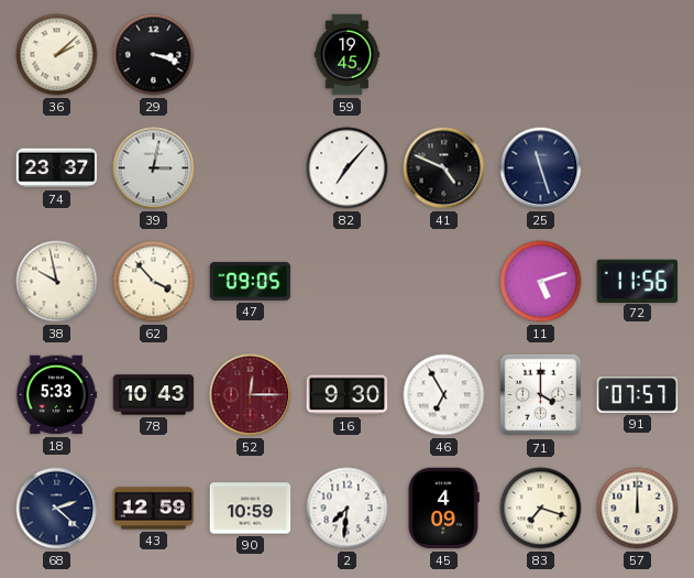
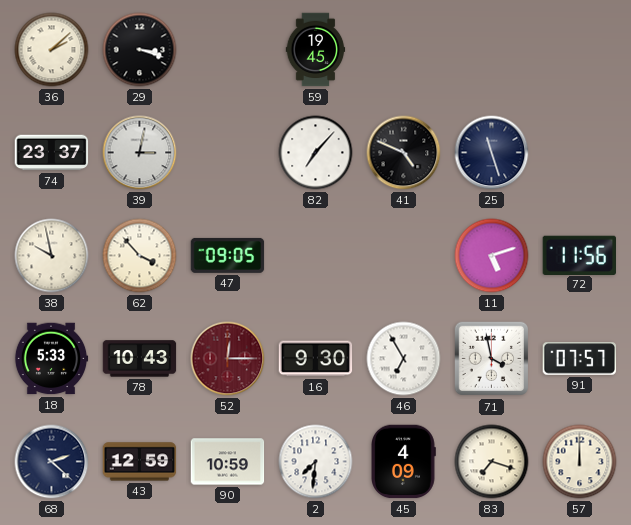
71: 4:00 -> 3:58 (492, 359)
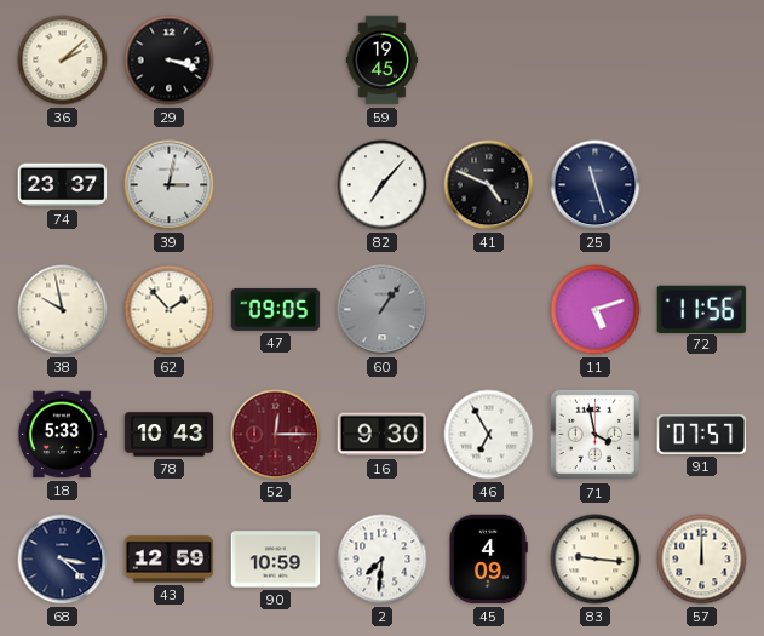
62: 3:53 -> 1:53 (170, 310)
60: none -> 1:06 (383, 310)
68: 2:22 -> 3:22 (63, 560)
83: 7:18 -> 9:16 (596, 560)
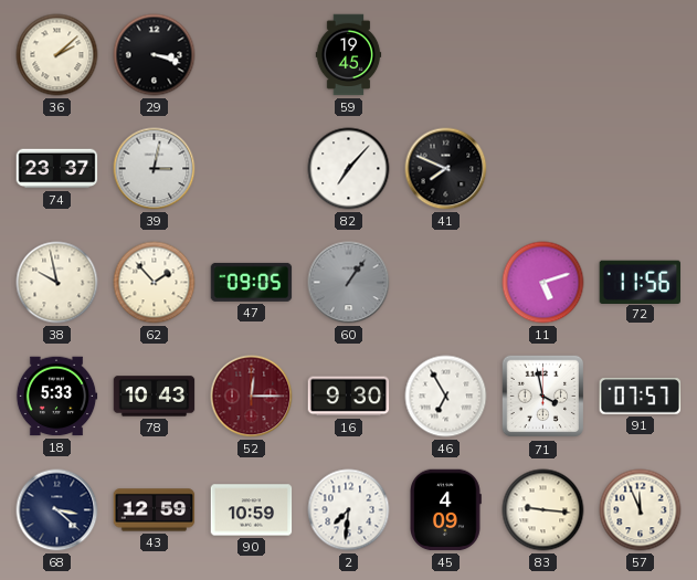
41: 4:49 -> 7:49 (446, 169)
25: 11:27 -> none (596, 185)
57: 12:00 -> 11:56 (641, 510)
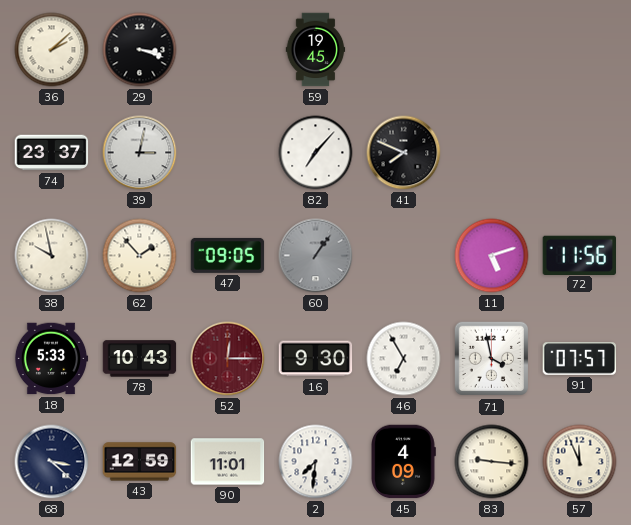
90: 10:59 -> 11:01 (228, 462)
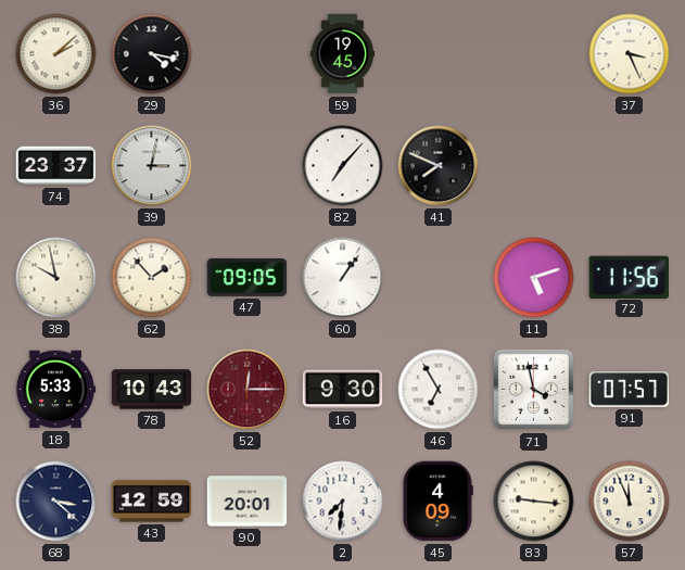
29: 3:18 -> 4:17 (152, 54)
37: none -> 3:26 (630, 54)
60 dial: grey -> white (343, 278)
90: 11:01 -> 20:01 (248, 502)
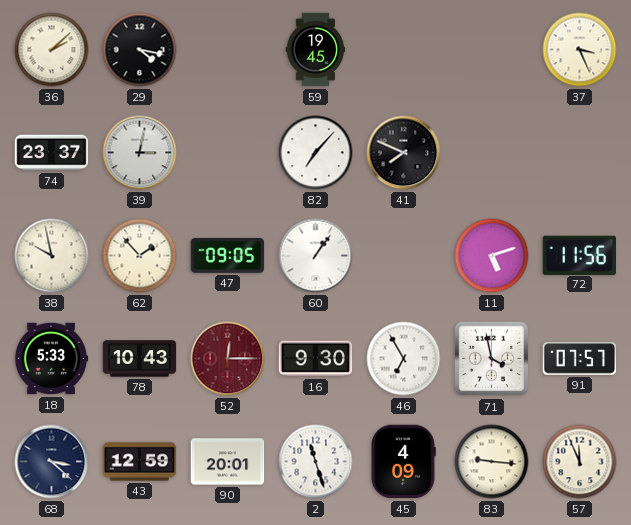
2: 7:31 -> 11:27 (316, 462)
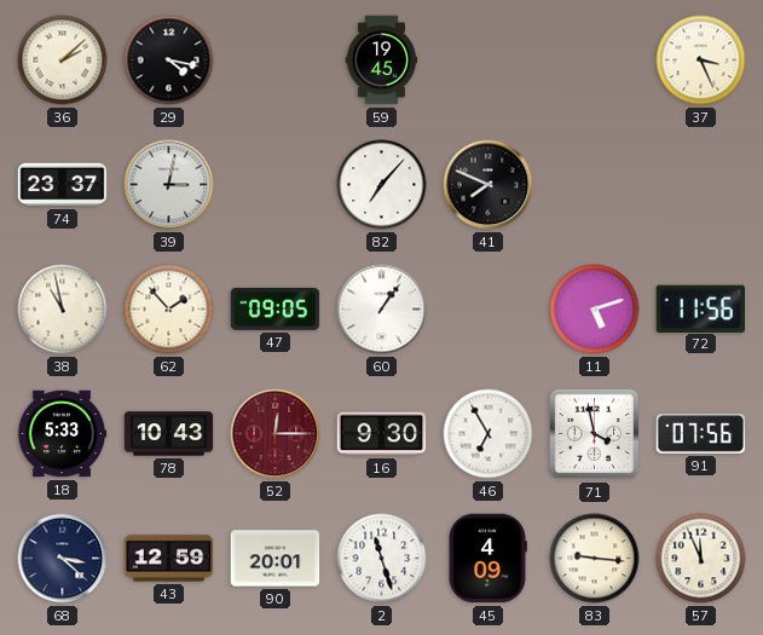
38: 9:58 -> 10:58 (63, 310)
91: 07:57 -> 07:56 (701, 434)
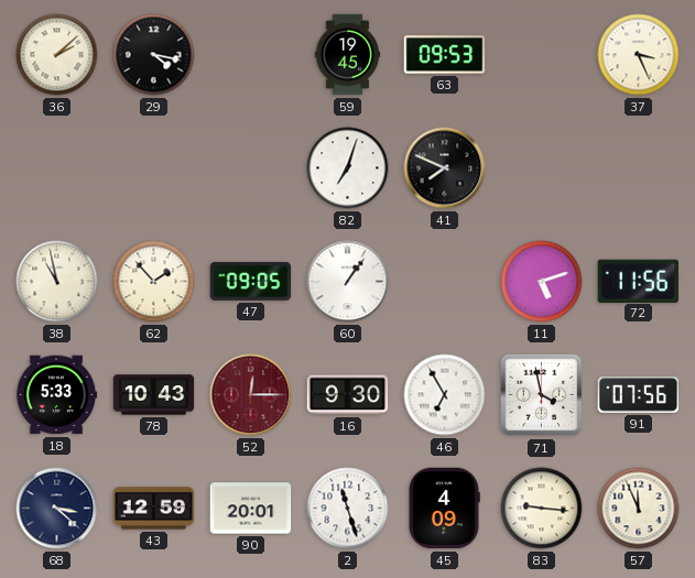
63: none -> 09:53 (445, 55)
74: 23:37 -> none (63, 185)
39: 3:02 -> none (169, 185)
82: 7:07 -> 7:03 (348, 168)
